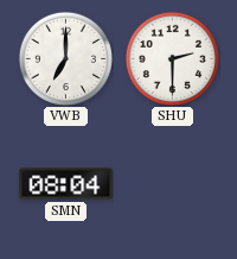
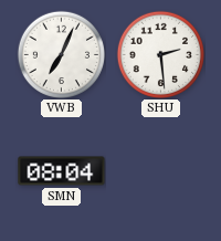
VWB: 7:00 -> 7:04 (61, 54)
SHU: 2:30 -> 2:29 (160, 54)
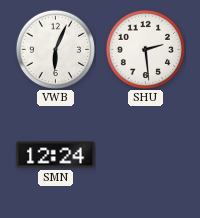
VWB: 7:04 -> 6:04 (55, 49)
SMN: 08:04 -> 12:24 (56, 155)
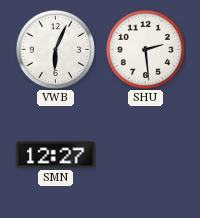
SMN: 12:24 -> 12:27 (56, 155)
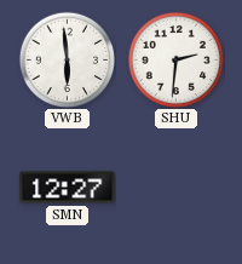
VWB: 6:04 -> 5:59 (67, 59)
SHU: 2:29 -> 2:31 (175, 59)
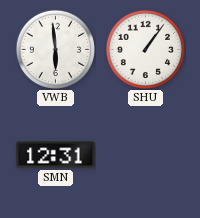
SHU: 2:31 -> 1:06 (145, 49)
SMN: 12:27 -> 12:31 (56, 155)
